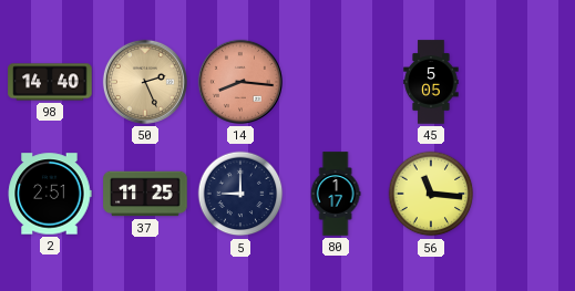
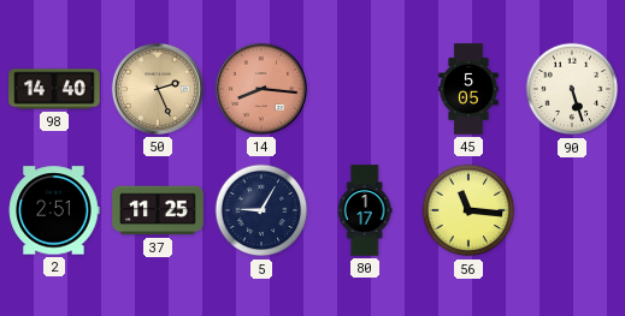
90: none -> 5:27 (572, 89)
5: 9:00 -> 9:05 (261, 210)
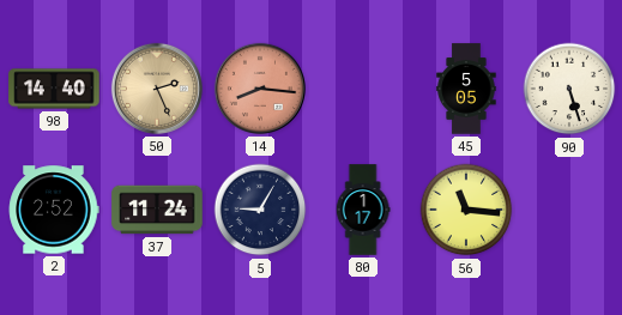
2: 2:51 -> 2:52 (54, 210)
37: 11:25 -> 11:24 (157, 210)
